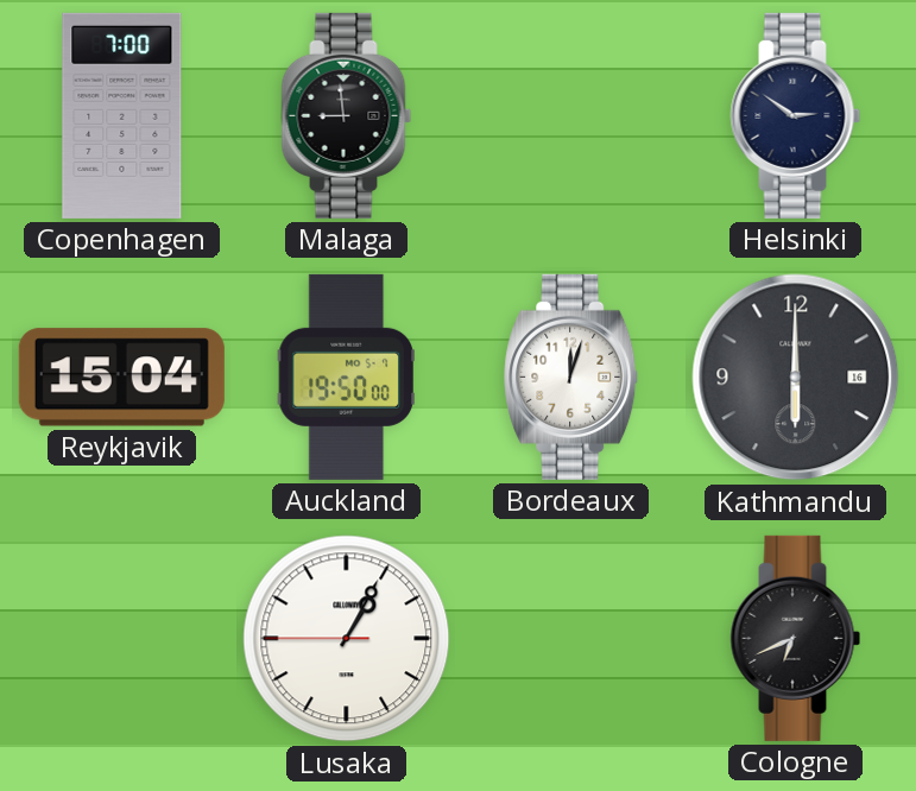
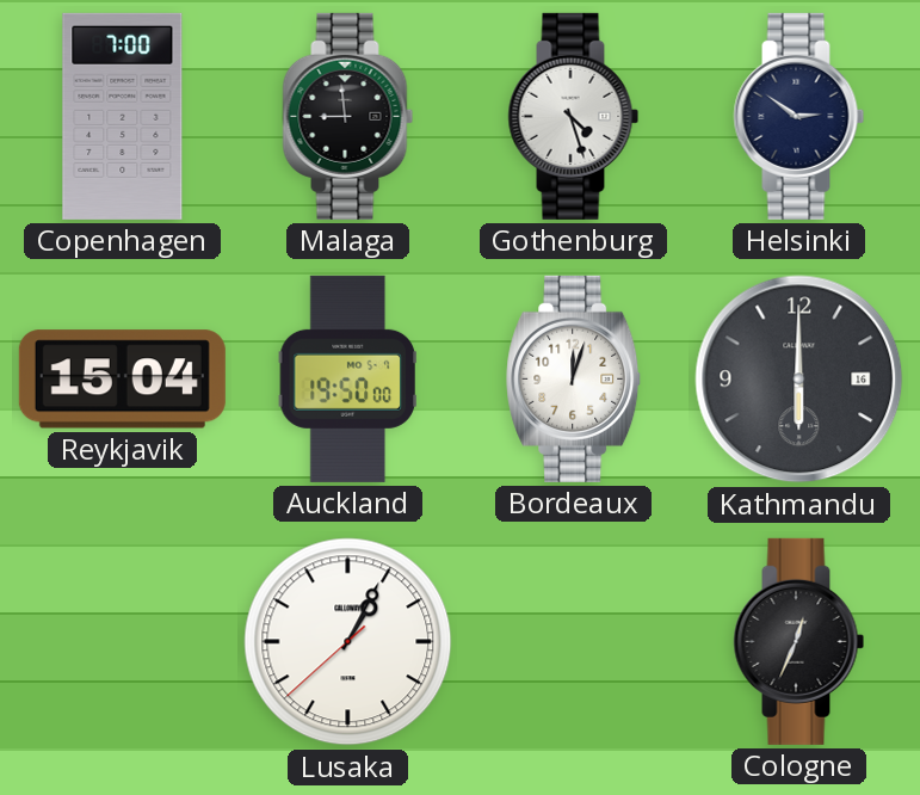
Gothenburg: none -> 4:27 (574, 116)
Lusaka: 1:04:45 -> 1:04:38 (348, 642)
Cologne: 6:41 -> 12:34 (799, 641)
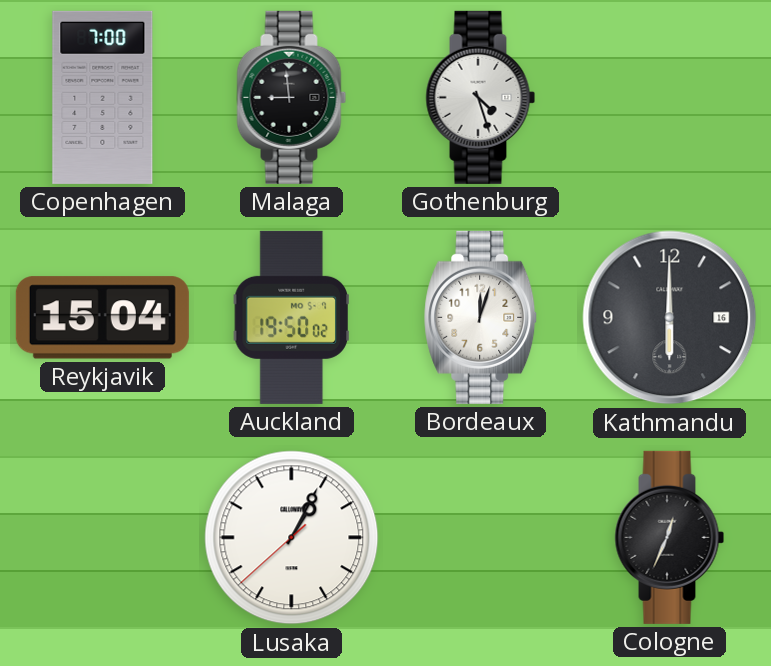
Helsinki: 2:51 -> none (799, 116)
Auckland: 19:50:00 -> 19:50:02 (291, 317)
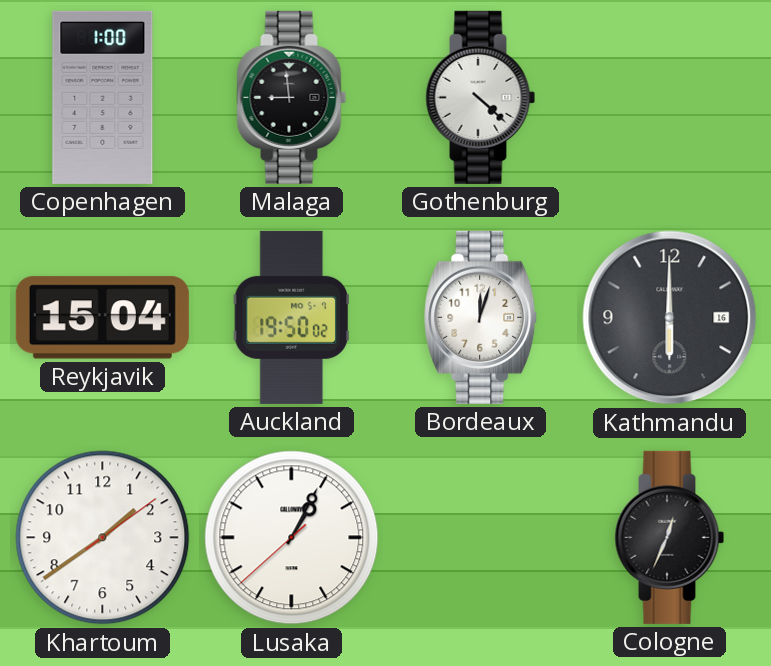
Copenhagen: 7:00 -> 1:00 (103, 97)
Gothenburg: 4:27 -> 4:22 (481, 97)
Khartoum: none -> 1:39 (103, 538)
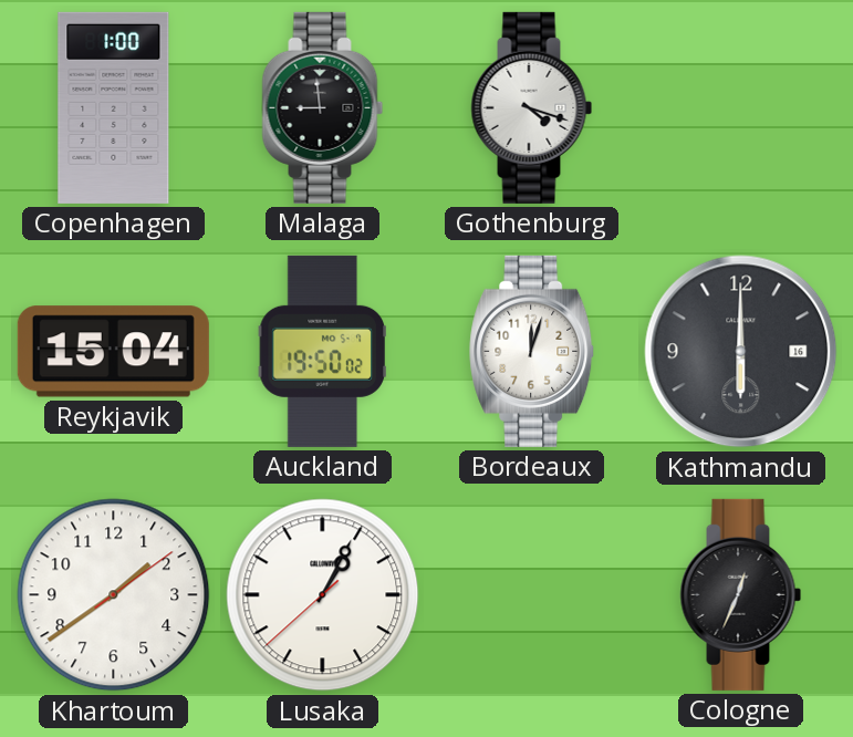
Gothenburg: 4:22 -> 4:18 (532, 107)
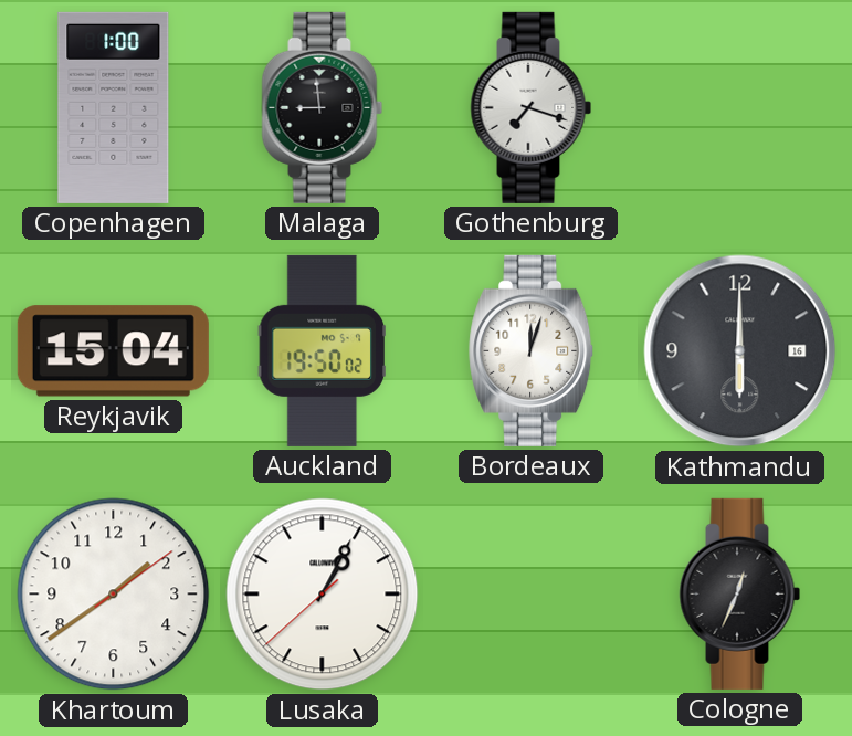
Gothenburg: 4:18 -> 7:18 (532, 107)
